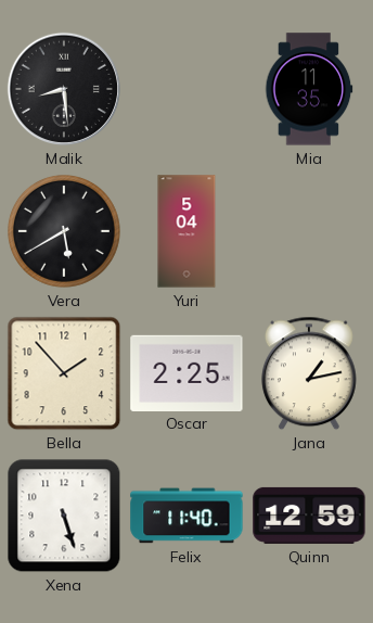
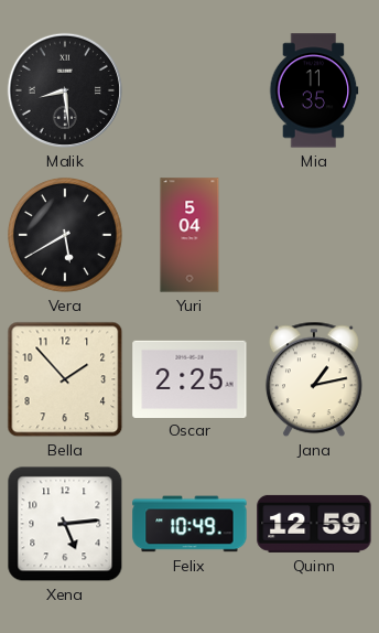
Xena: 5:27 -> 5:14 (65, 524)
Felix: 11:40 -> 10:49 (189, 524)
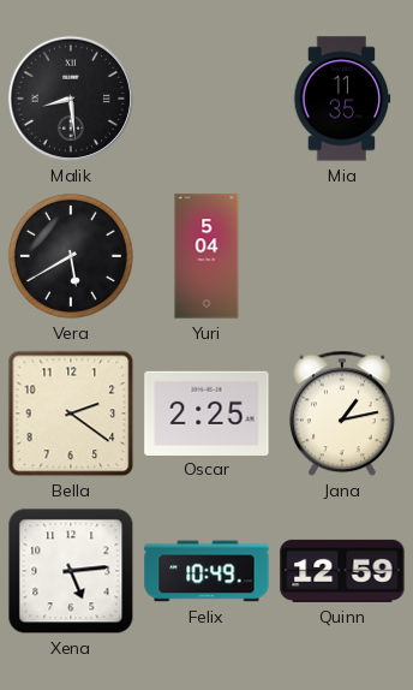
Bella: 1:53 -> 2:21 (71, 414)
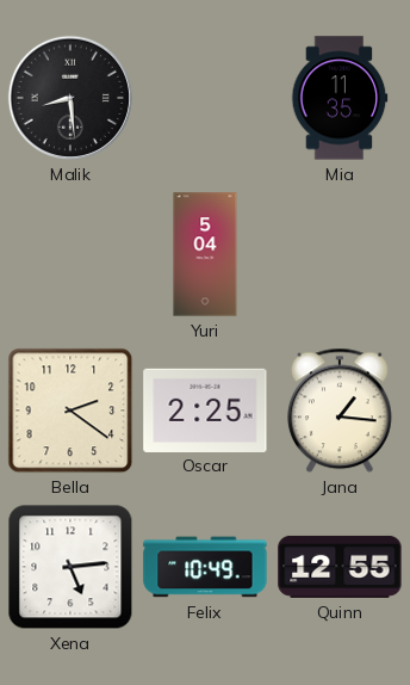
Vera: 5:40 -> none (71, 256)
Jana: 1:13 -> 1:16 (340, 411)
Quinn: 12:59 -> 12:55 (340, 567)
